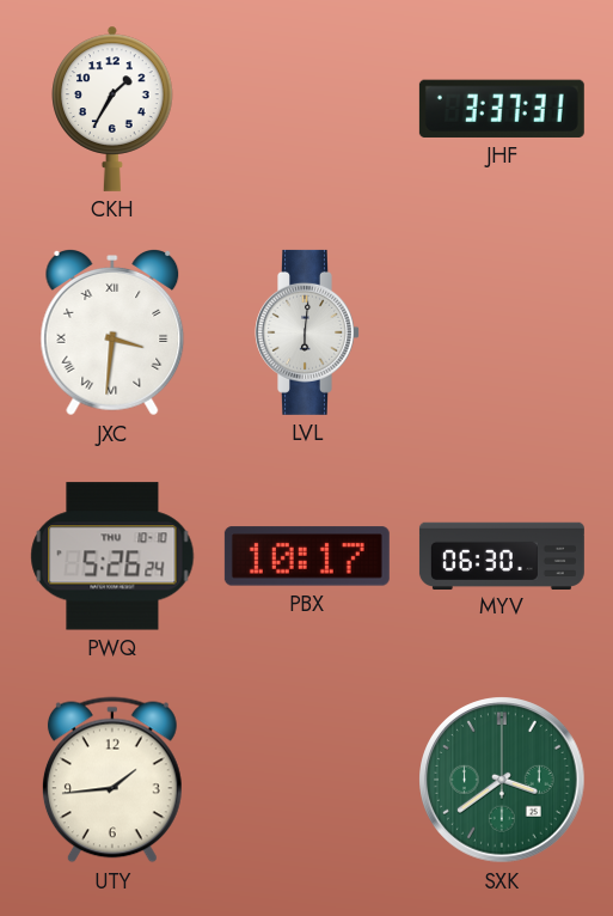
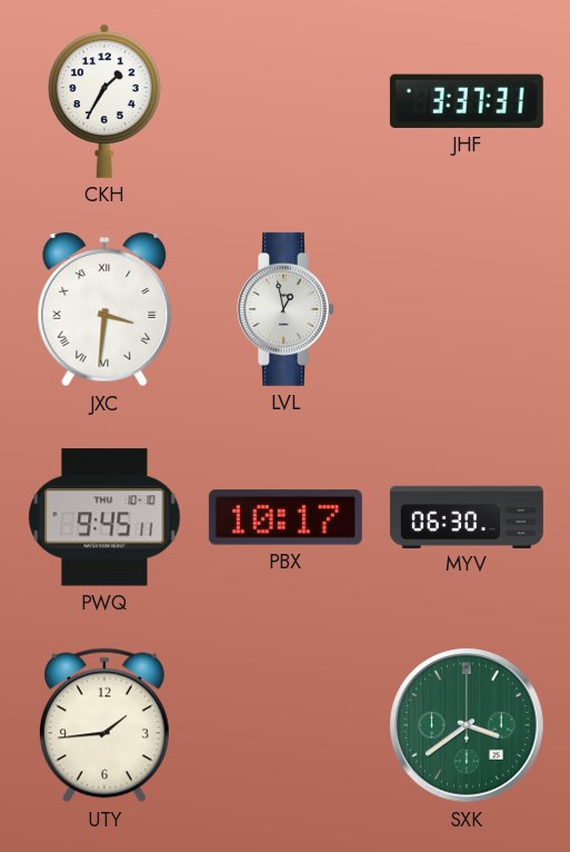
LVL: 6:01 -> 12:58 (287, 309)
PWQ: 5:26 -> 9:45 (104, 517)
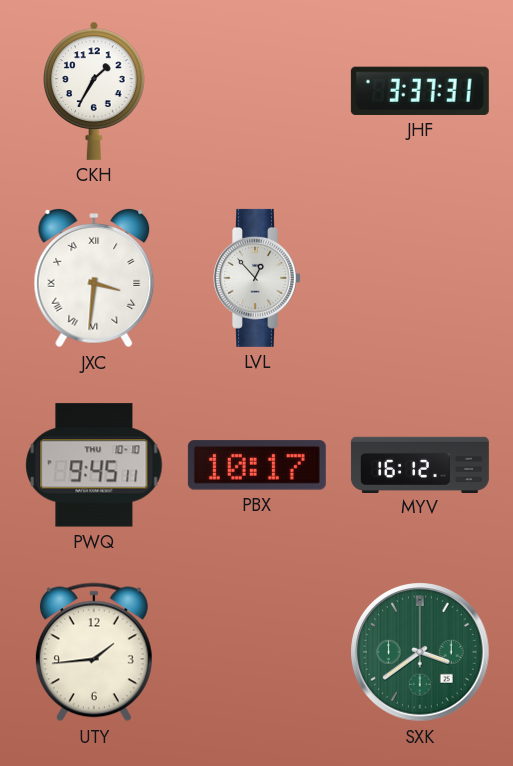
LVL: 12:58 -> 12:53 (258, 278)
MYV: 06:30 -> 16:12 (420, 464)
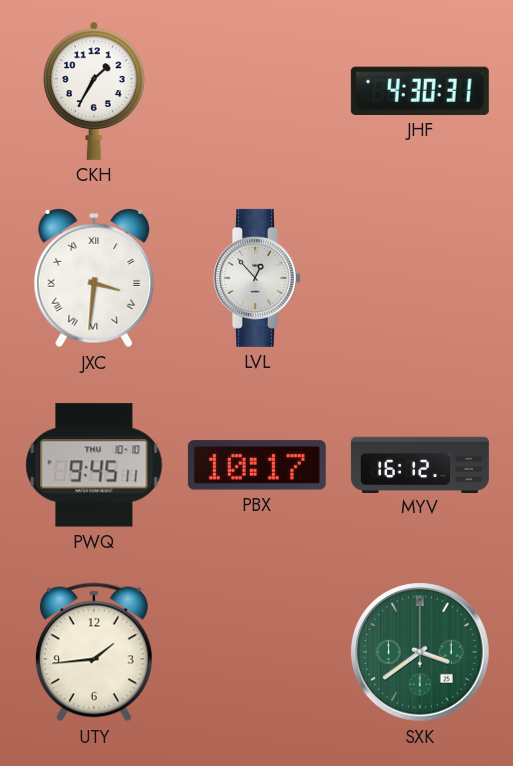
JHF: 3:37 -> 4:30 (420, 91)
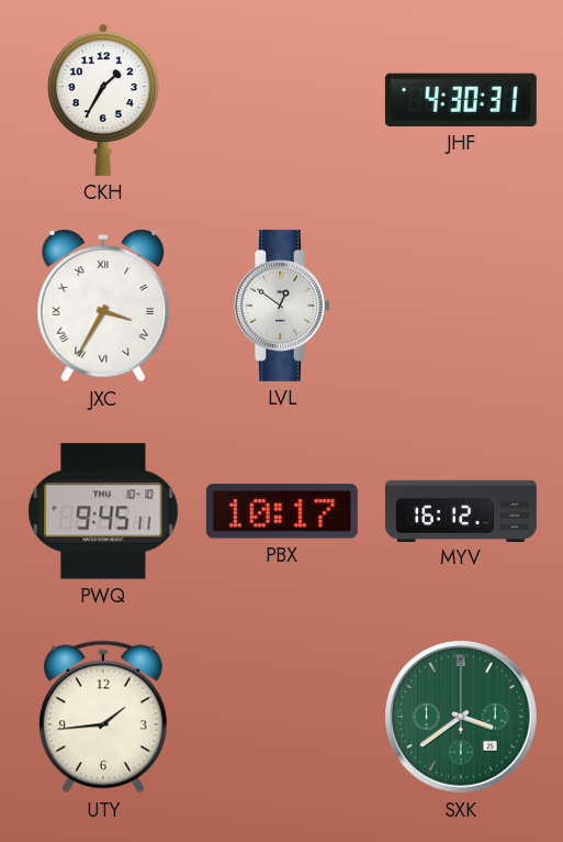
JXC: 3:31 -> 3:35 (103, 307)
LVL: 12:53 -> 12:51 (283, 306)
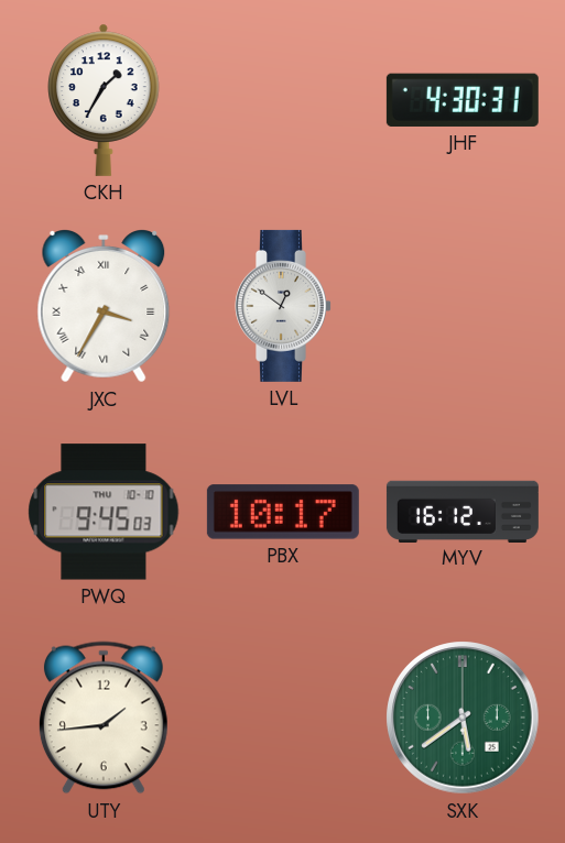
PWQ: 9:45:11 -> 9:45:03 (104, 512)
SXK: 3:39 -> 5:39 (463, 718)
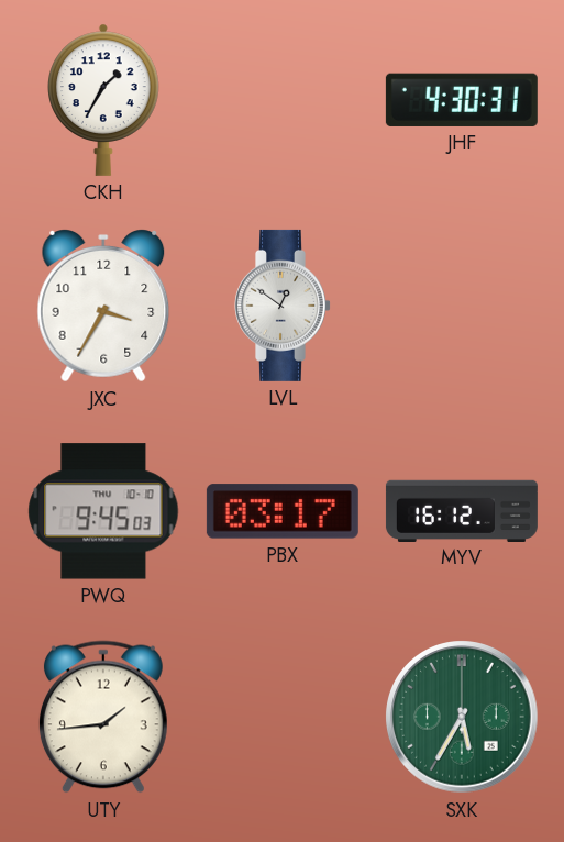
JXC numerals: Roman -> Arabic (103, 307)
PBX: 10:17 -> 03:17 (283, 511)
SXK: 5:39 -> 5:35 (462, 717)
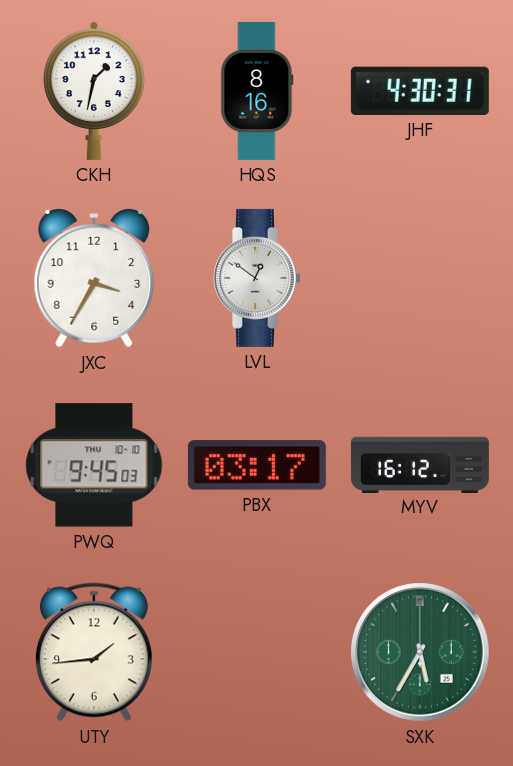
CKH: 1:35 -> 1:32 (94, 91)
HQS: none -> 8:16 (257, 91)
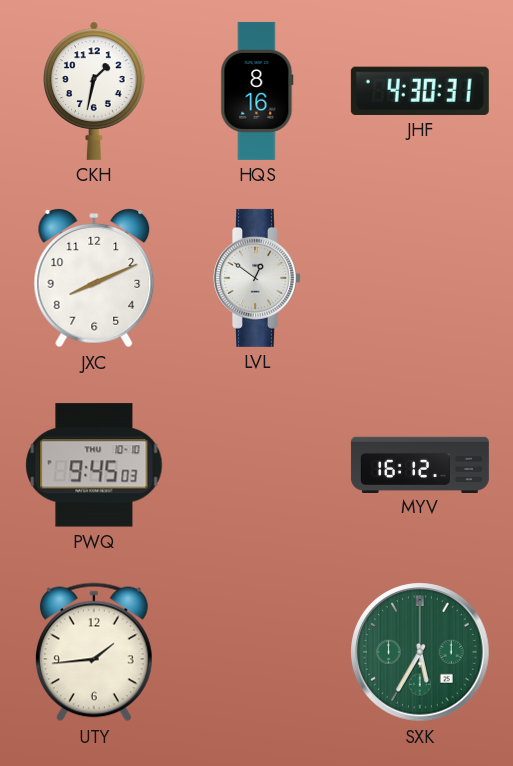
JXC: 3:35 -> 8:11 (94, 279)
PBX: 03:17 -> none (257, 465)
